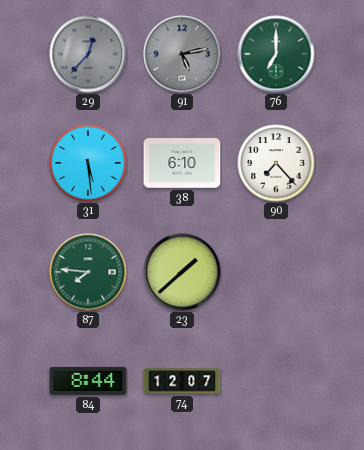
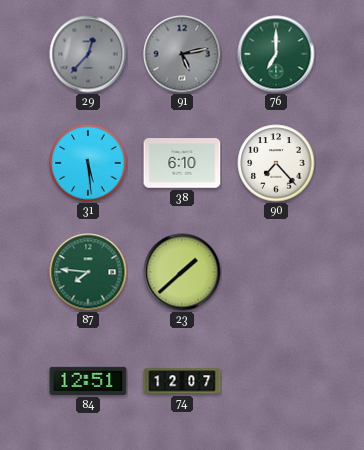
84: 8:44 -> 12:51 (88, 381)
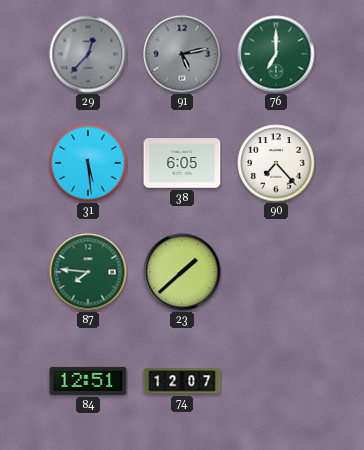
38: 6:10 -> 6:05 (182, 163)
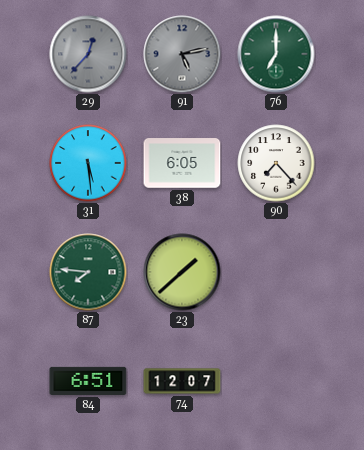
84: 12:51 -> 6:51 (88, 381)
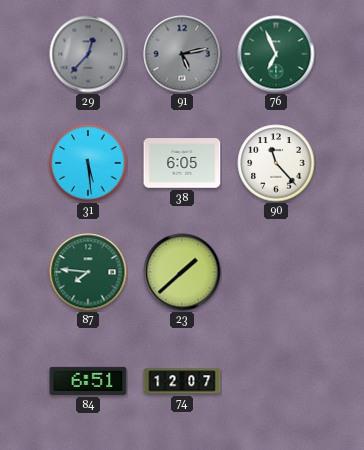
76: 7:00 -> 6:56 (276, 54)
90: 7:23 -> 11:23 (276, 163)
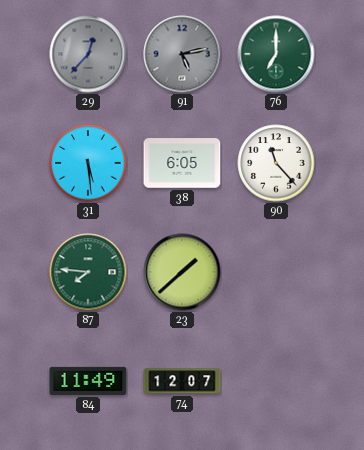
76: 6:56 -> 7:00 (276, 54)
84: 6:51 -> 11:49 (88, 381)
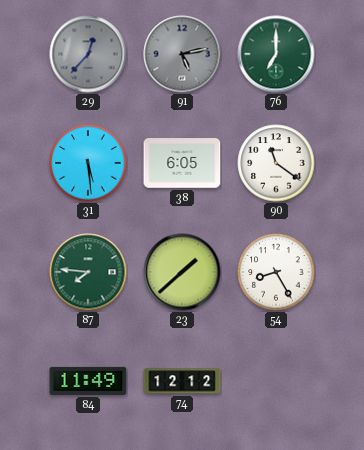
90: 11:23 -> 11:21 (276, 163)
54: none -> 8:25 (276, 272)
74: 12:07 -> 12:12 (182, 381)
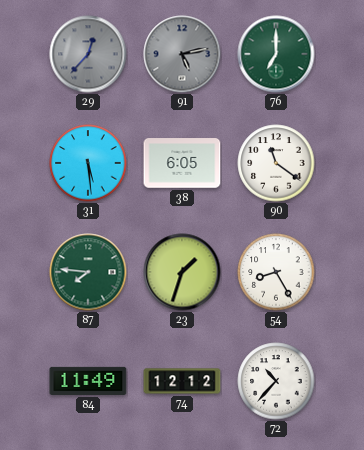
23: 1:38 -> 1:33 (182, 272)
72: none -> 10:37 (276, 381)
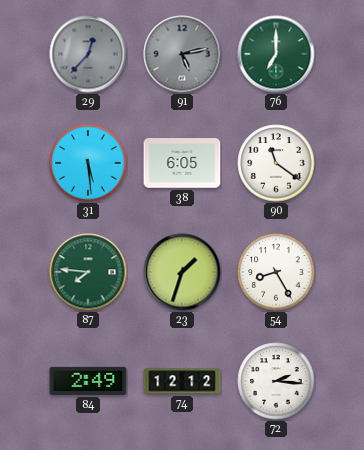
84: 11:49 -> 2:49 (88, 381)
72: 10:37 -> 2:16 (276, 381)
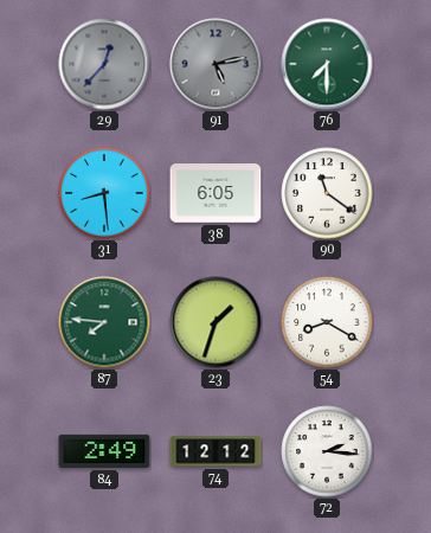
76: 7:00 -> 7:30 (327, 64)
31: 5:29 -> 8:29 (104, 193)
54: 8:25 -> 8:20 (327, 322)
